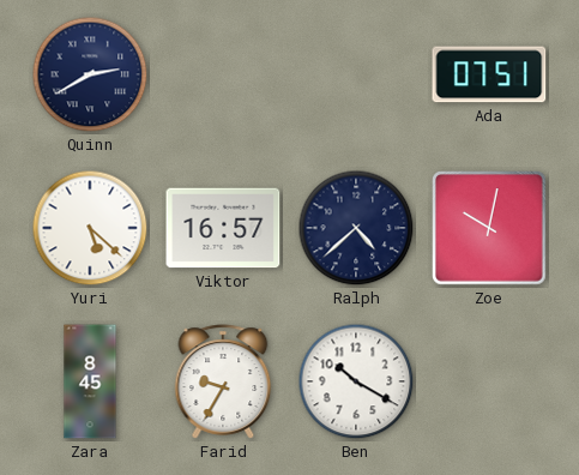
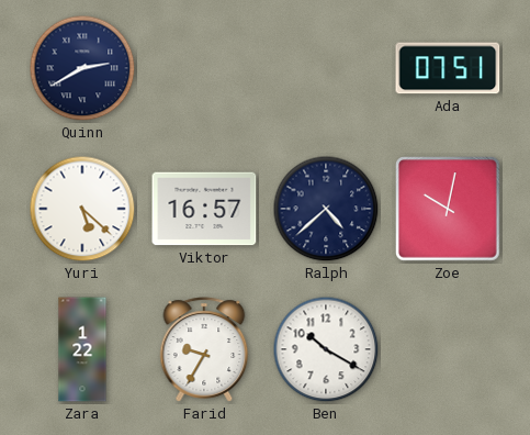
Zara: 8:45 -> 1:22 (82, 349)
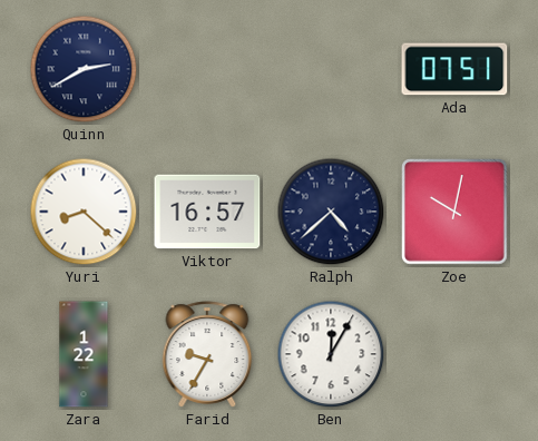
Yuri: 5:22 -> 8:22 (84, 212)
Ben: 10:20 -> 12:05 (331, 354)
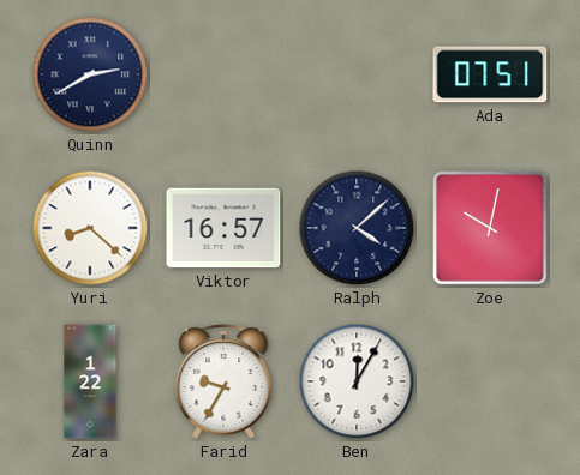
Ralph: 4:38 -> 4:08 (357, 228)
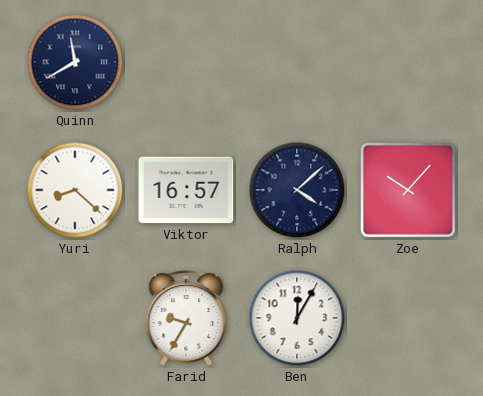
Quinn: 2:40 -> 11:40 (75, 62)
Ada: 07:51 -> none (490, 74)
Zoe: 10:02 -> 10:07 (409, 191)
Zara: 1:22 -> none (90, 381)
